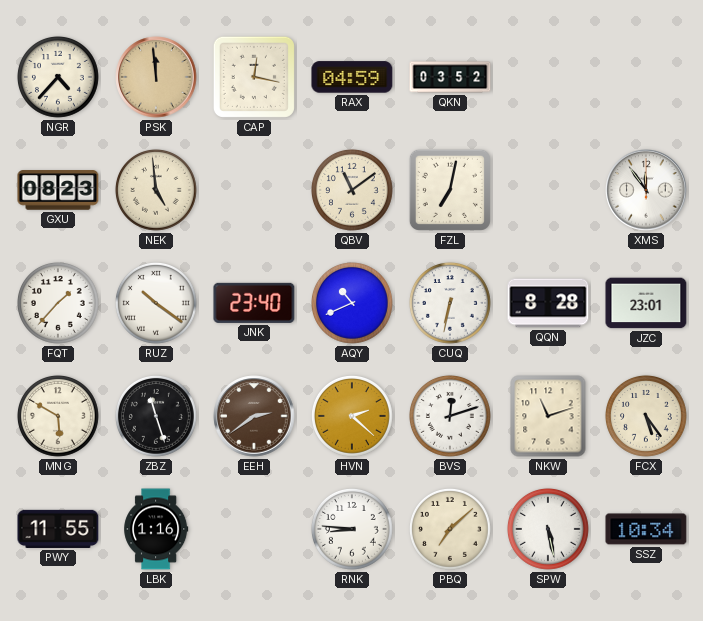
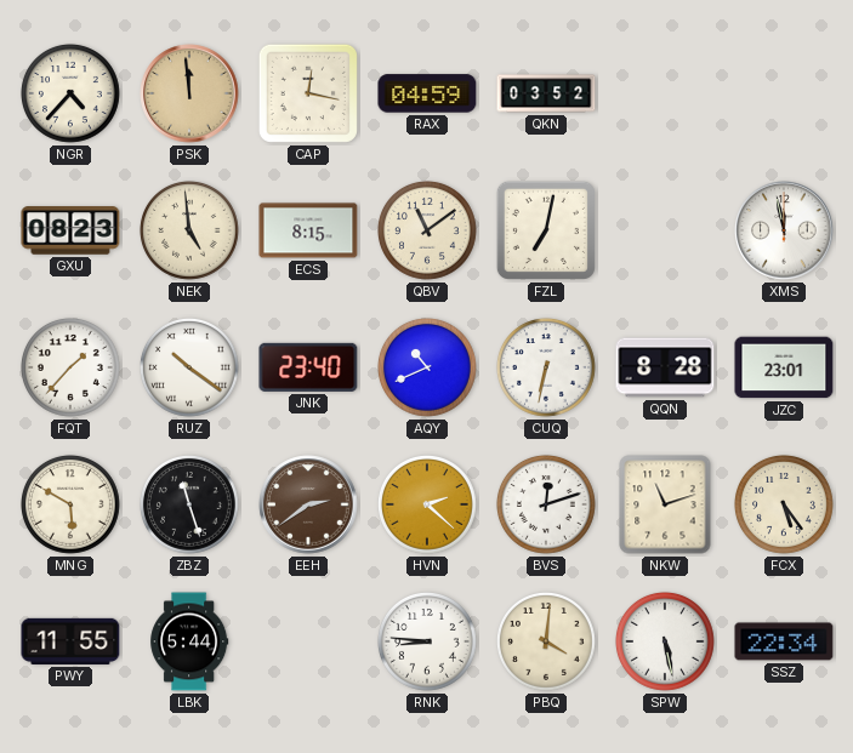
ECS: none -> 8:15 (308, 230)
XMS: 11:54 -> 11:58 (784, 230)
LBK: 1:16 -> 5:44 (189, 641)
PBQ: 7:08 -> 4:01 (546, 641)
SSZ: 10:34 -> 22:34 (784, 641)
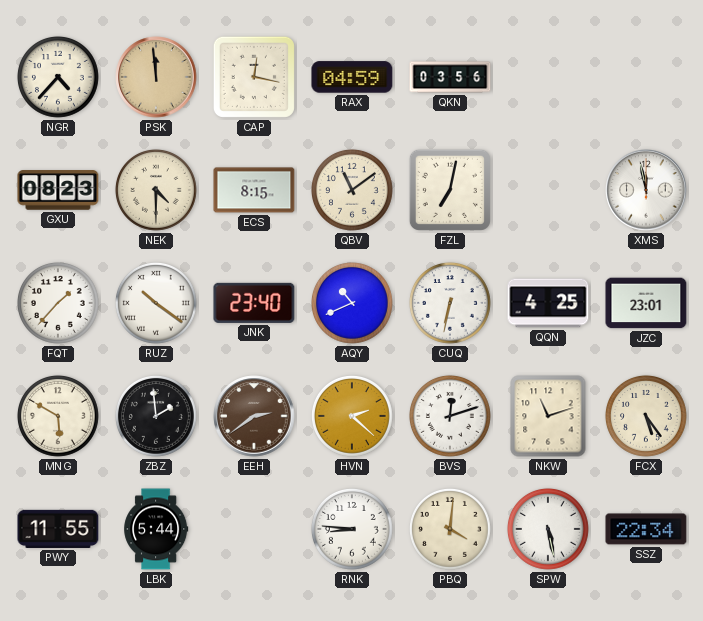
QKN: 03:52 -> 03:56 (450, 77)
NEK: 4:59 -> 4:30 (156, 190)
QQN: 8:28 -> 4:25 (548, 303)
ZBZ: 11:27 -> 1:59 (156, 416)
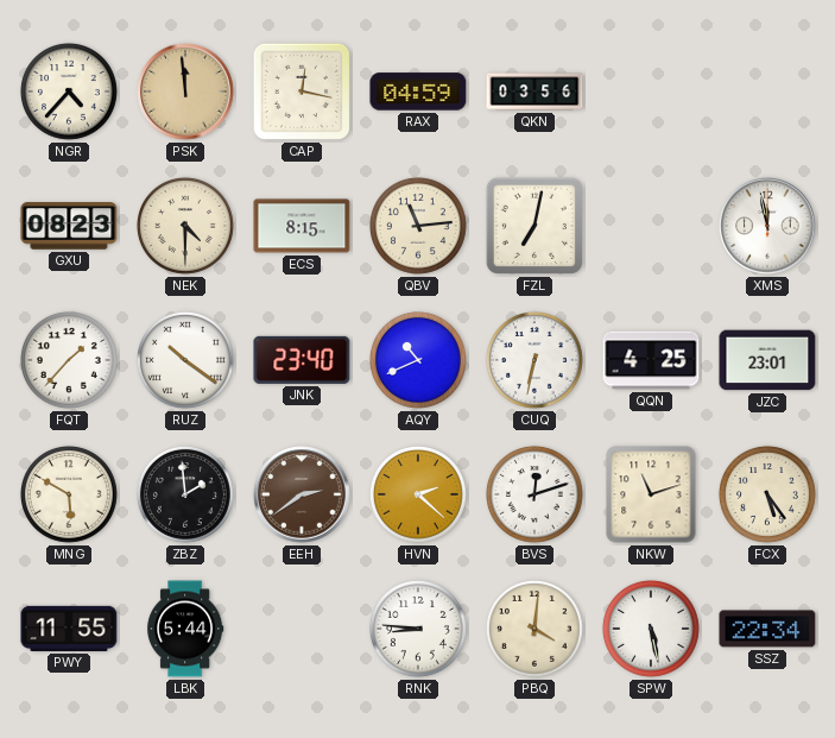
QBV: 11:09 -> 11:14 (418, 226)
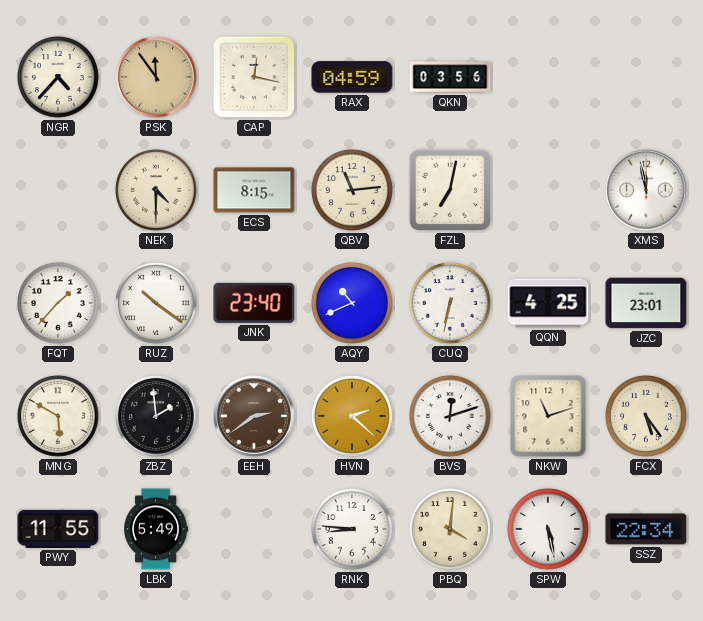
PSK: 11:59 -> 11:54 (156, 77)
GXU: 08:23 -> none (69, 226)
LBK: 5:44 -> 5:49 (156, 529)
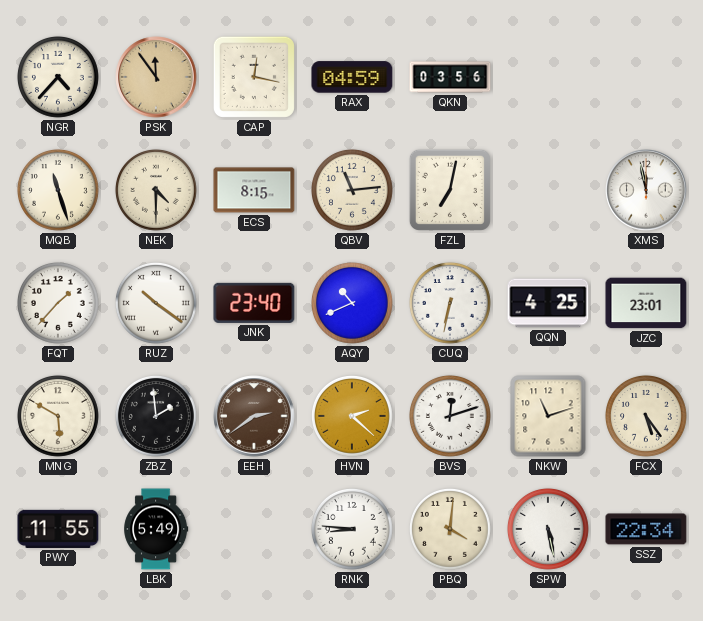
MQB: none -> 11:27 (58, 190)
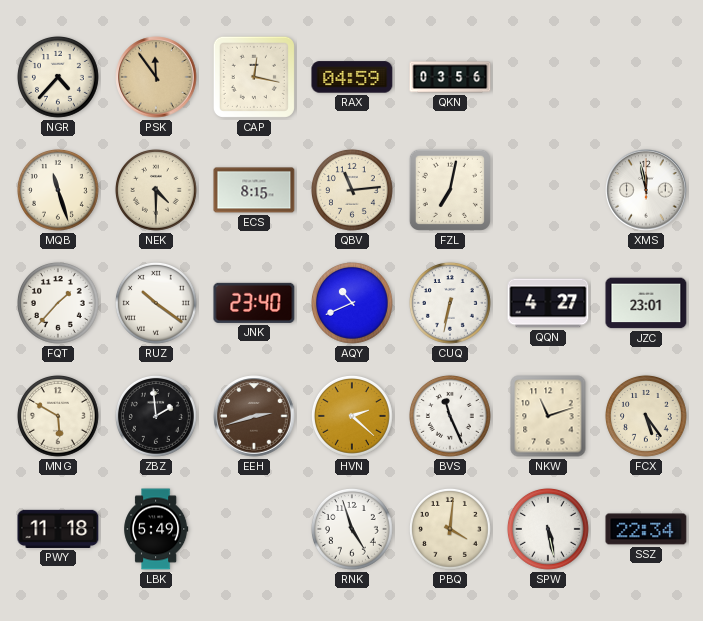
QQN: 4:25 -> 4:27 (548, 303)
EEH: 2:39 -> 2:42 (254, 416)
BVS: 12:12 -> 11:26 (450, 416)
PWY: 11:55 -> 11:18 (58, 529)
RNK: 8:46 -> 4:57 (352, 529)
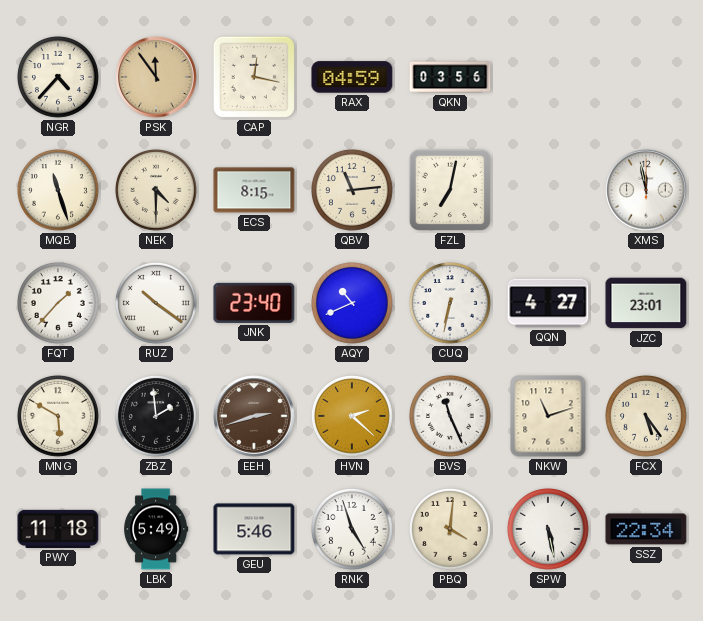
GEU: none -> 5:46 (254, 529)
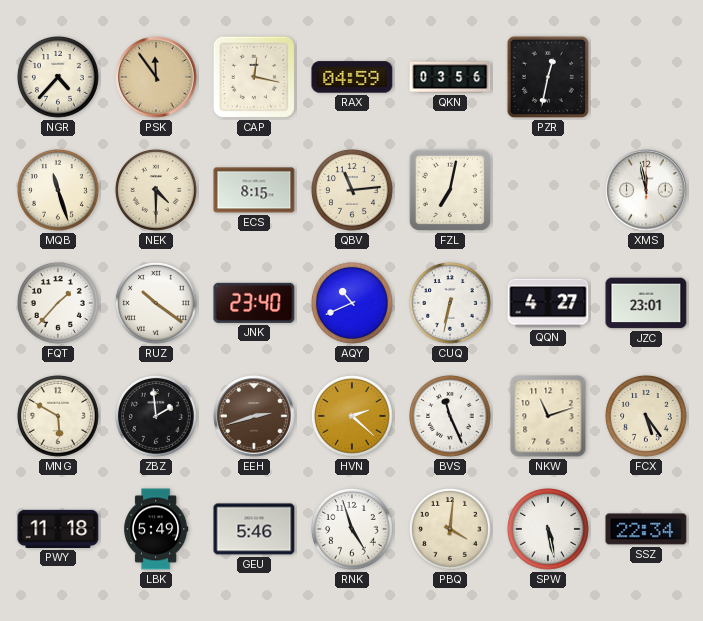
PZR: none -> 12:32 (548, 77)
